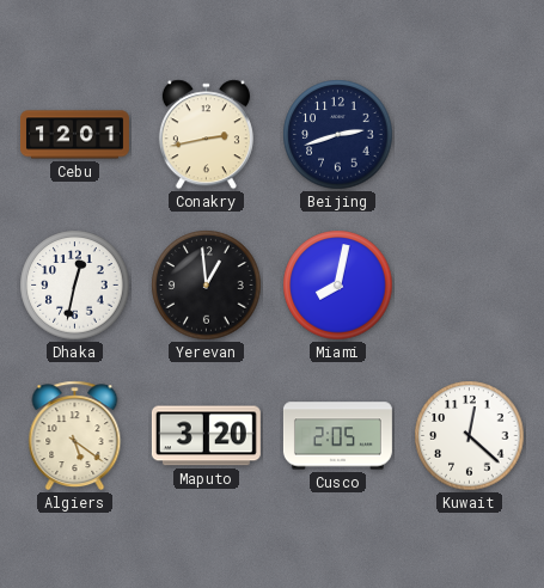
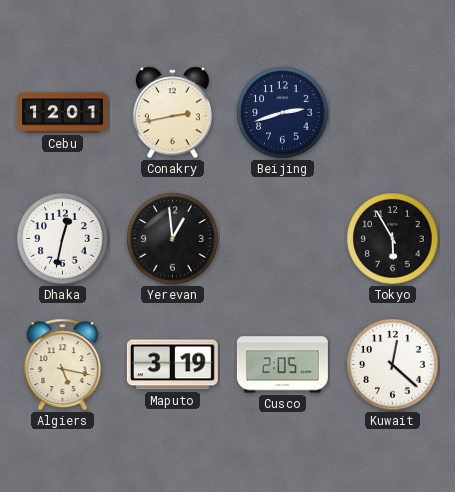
Miami: 8:02 -> none (338, 286)
Tokyo: none -> 5:55 (393, 239)
Algiers: 5:21 -> 5:17 (63, 365)
Maputo: 3:20 -> 3:19 (172, 365)
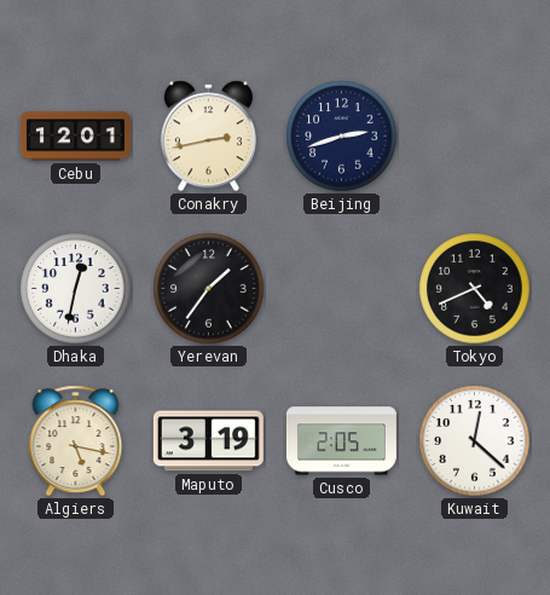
Yerevan: 12:59 -> 1:36 (209, 289)
Tokyo: 5:55 -> 4:41 (475, 289)
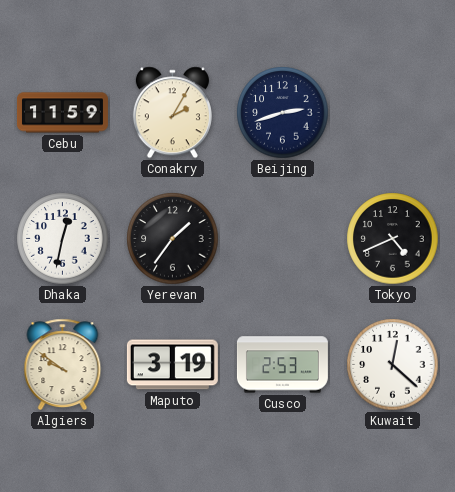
Cebu: 12:01 -> 11:59 (62, 113)
Conakry: 2:43 -> 2:05 (172, 113)
Algiers: 5:17 -> 9:51 (63, 365)
Cusco: 2:05 -> 2:53 (282, 365)
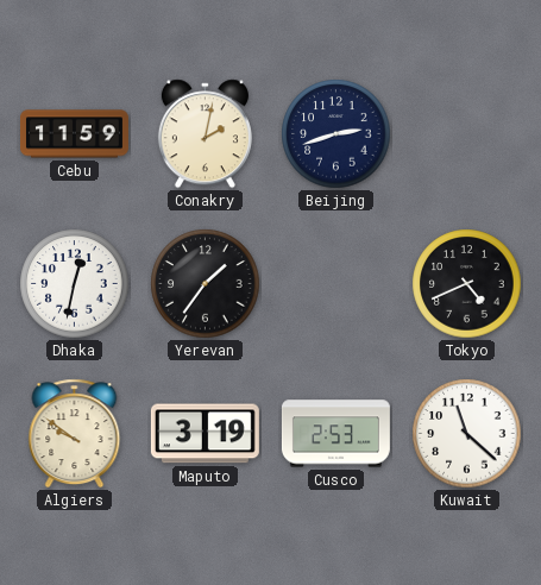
Conakry: 2:05 -> 2:02 (205, 134)
Kuwait: 12:22 -> 11:22 (467, 434)
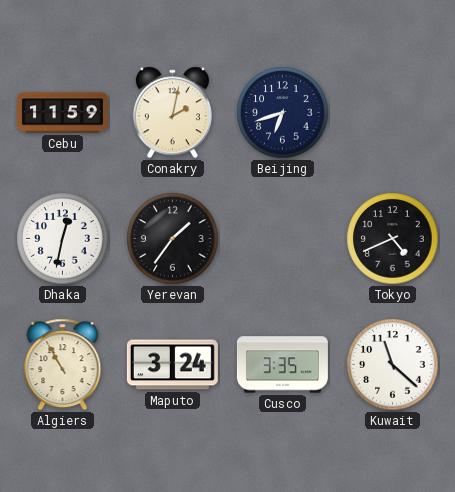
Beijing: 2:42 -> 6:42 (283, 113)
Algiers: 9:51 -> 10:55 (63, 365)
Maputo: 3:19 -> 3:24 (172, 365)
Cusco: 2:53 -> 3:35 (282, 365)
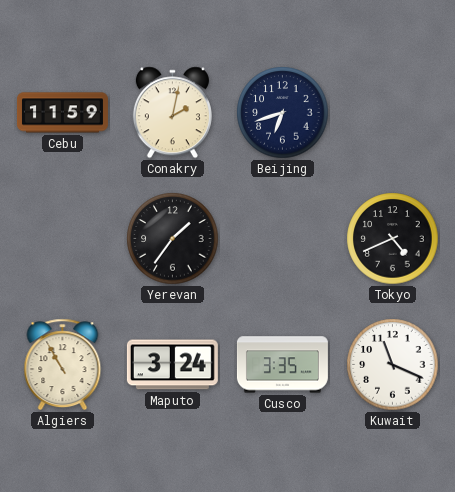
Dhaka: 12:32 -> none (63, 239)
Kuwait: 11:22 -> 11:19 (393, 365)
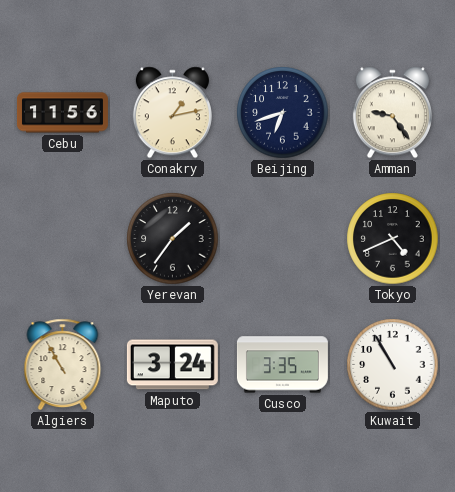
Cebu: 11:59 -> 11:56 (62, 113)
Conakry: 2:02 -> 1:13 (172, 113)
Amman: none -> 9:24 (392, 113)
Kuwait: 11:19 -> 10:55 (393, 365)
